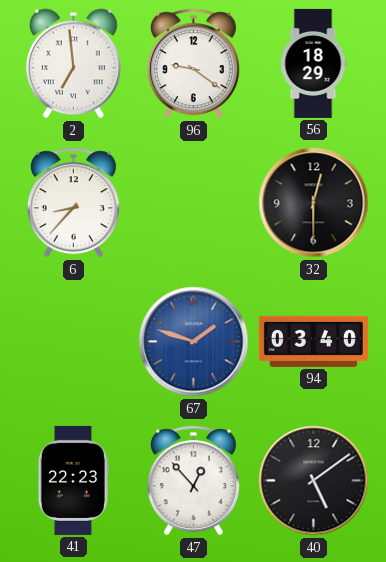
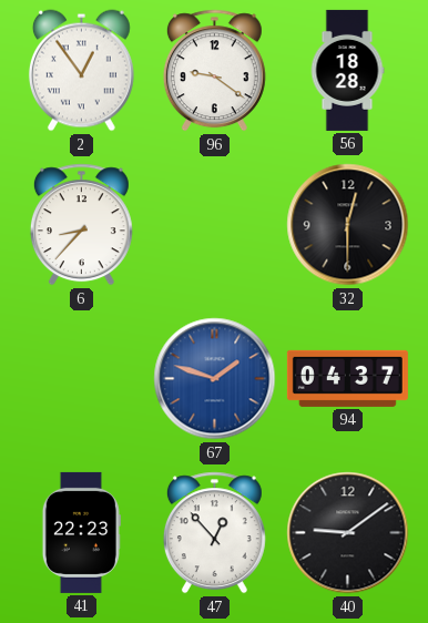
2: 6:59 -> 12:54 (81, 71)
56: 18:29 -> 18:28 (347, 70)
94: 03:40 -> 04:37 (347, 378)
40: 5:09 -> 9:09 (348, 533)
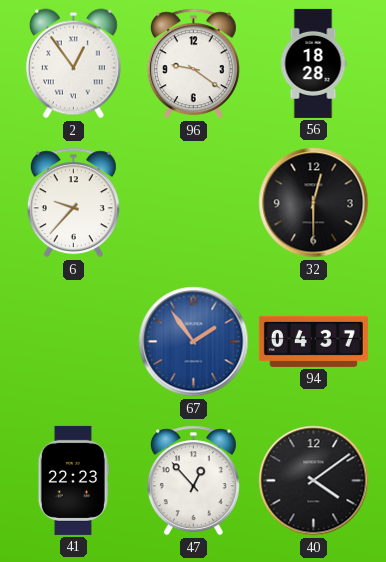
6: 8:37 -> 9:37 (73, 203)
67: 1:48 -> 1:54 (194, 342)
40: 9:09 -> 4:09 (314, 481)
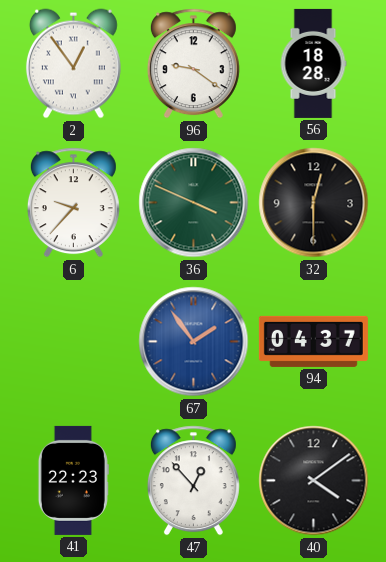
36: none -> 3:49 (194, 203)
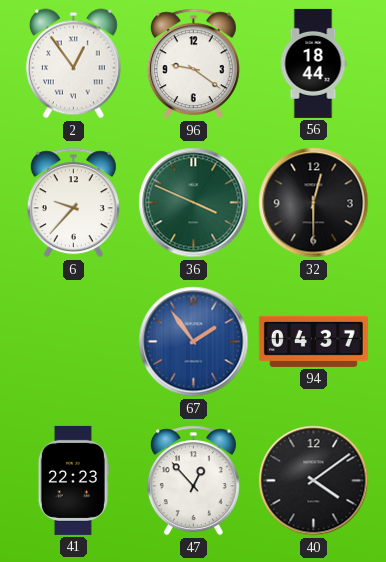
56: 18:28 -> 18:44 (313, 63)
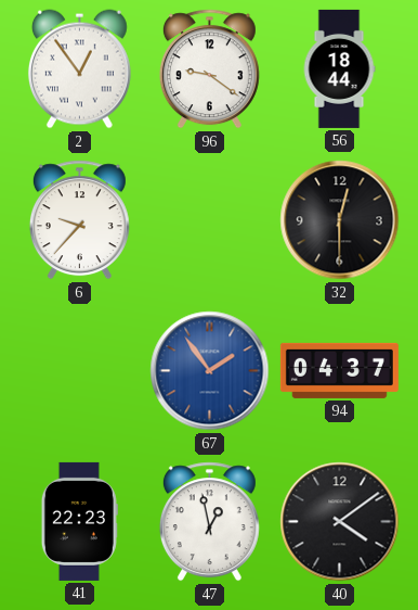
36: 3:49 -> none (194, 203)
47: 12:53 -> 12:58 (209, 522)
